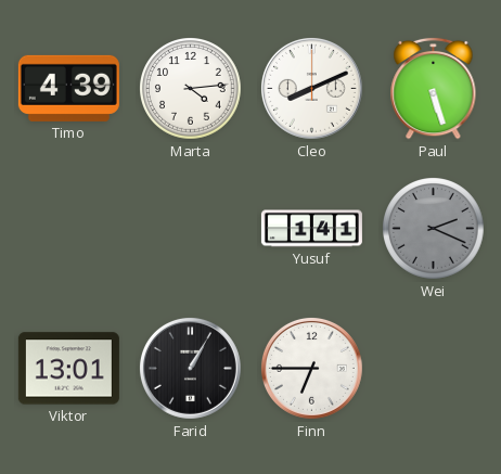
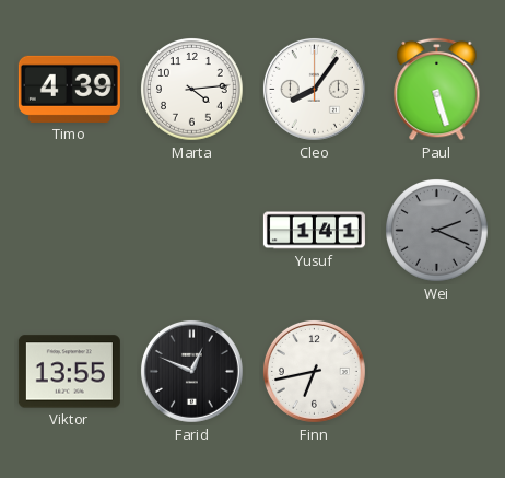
Cleo: 8:11 -> 8:06 (314, 89)
Viktor: 13:01 -> 13:55 (69, 372)
Farid: 1:05 -> 12:49 (191, 371)
Finn: 6:45 -> 6:43 (314, 371)
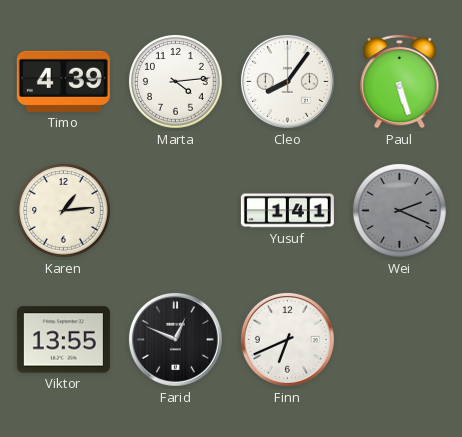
Karen: none -> 1:14 (64, 211)
Finn: 6:43 -> 6:41 (287, 339)
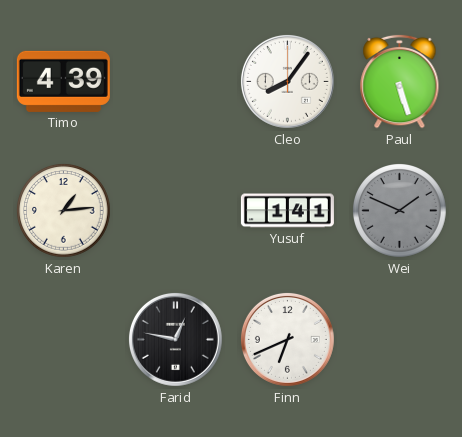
Marta: 4:14 -> none (176, 82)
Wei: 2:19 -> 1:49 (400, 211)
Viktor: 13:55 -> none (63, 340)
Farid: 12:49 -> 12:47 (175, 339)
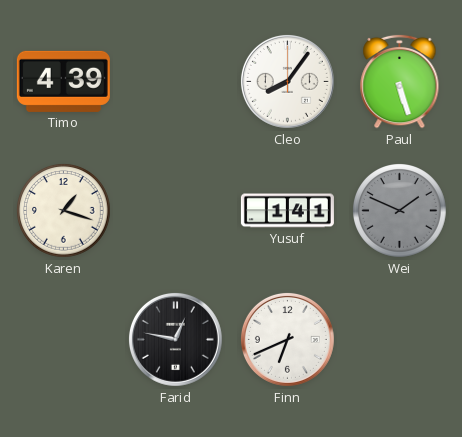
Karen: 1:14 -> 1:18 (64, 211)
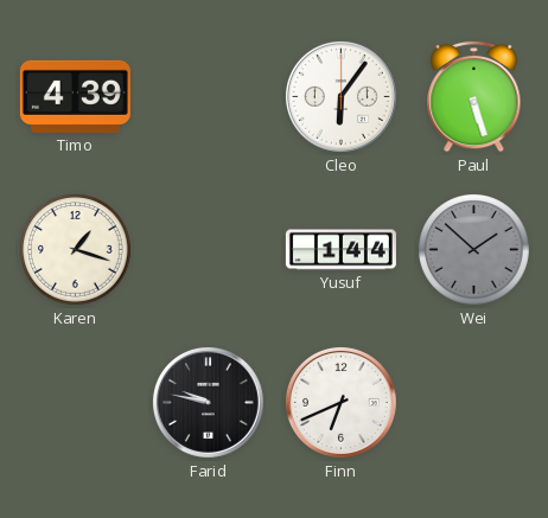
Cleo: 8:06 -> 6:06 (340, 96)
Yusuf: 1:41 -> 1:44 (340, 250)
Wei: 1:49 -> 1:52 (474, 250)
Farid: 12:47 -> 9:47 (208, 402)
